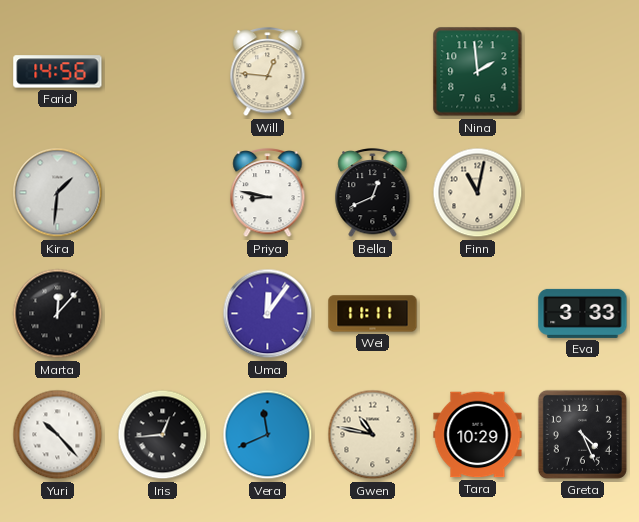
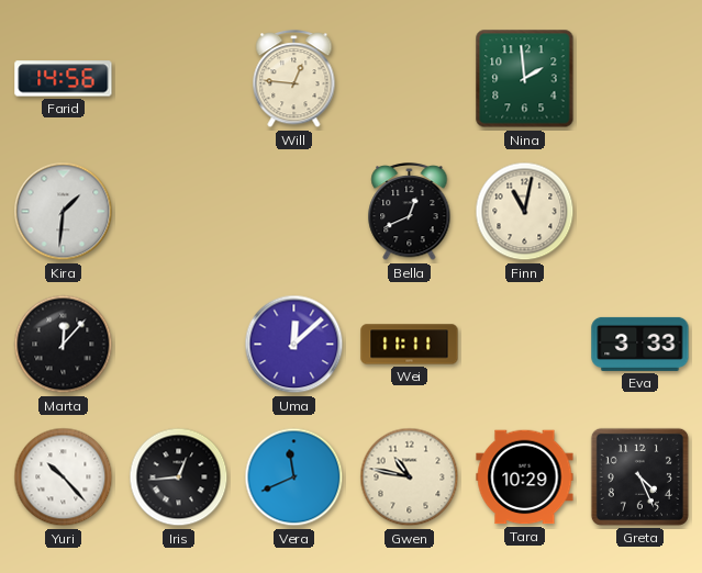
Priya: 8:47 -> none (268, 194)
Uma: 12:06 -> 12:08 (294, 345)
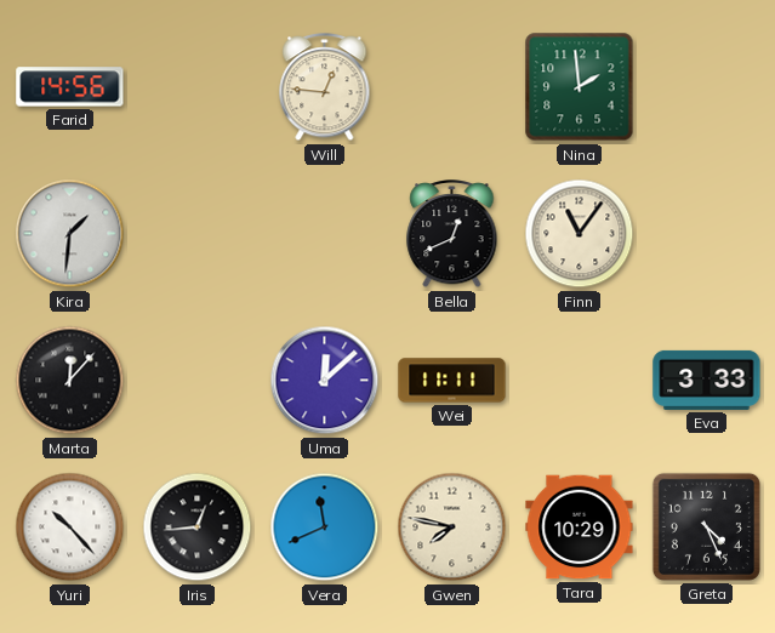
Finn: 11:02 -> 11:06 (580, 234)
Gwen: 10:47 -> 7:47 (452, 527)
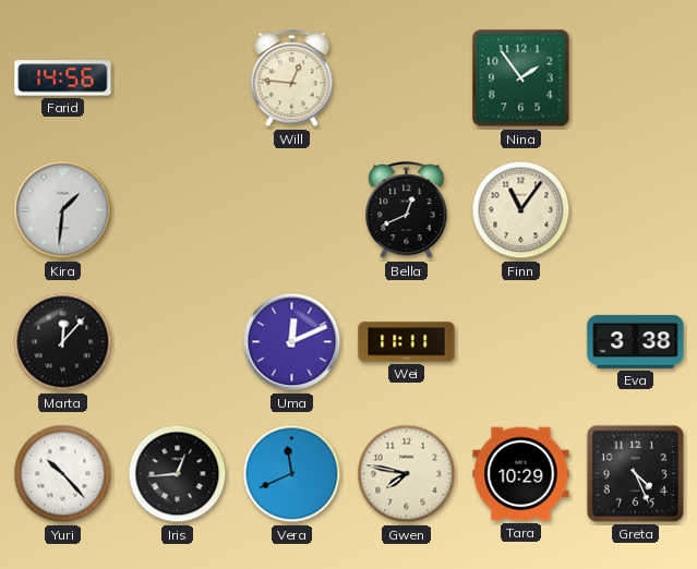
Nina: 1:59 -> 1:54 (521, 78)
Uma: 12:08 -> 12:11 (292, 342)
Eva: 3:33 -> 3:38 (636, 341)
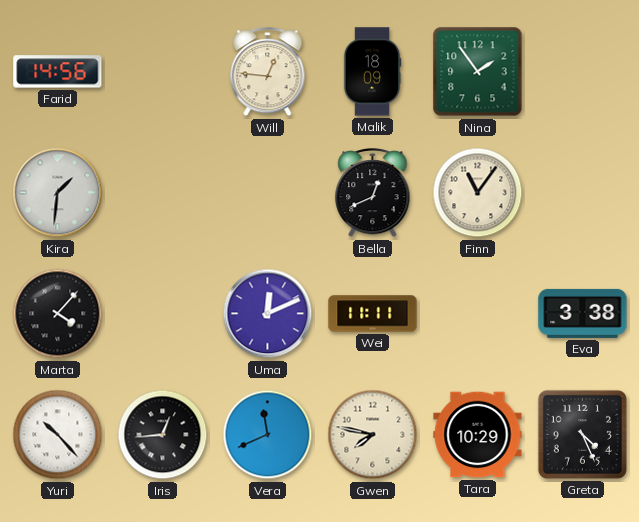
Malik: none -> 18:09 (372, 72)
Marta: 12:07 -> 4:07 (58, 314)
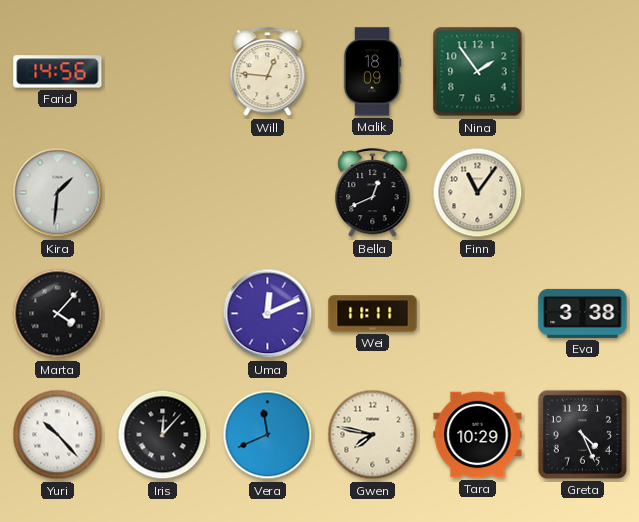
Iris: 12:44 -> 12:07 (163, 435)
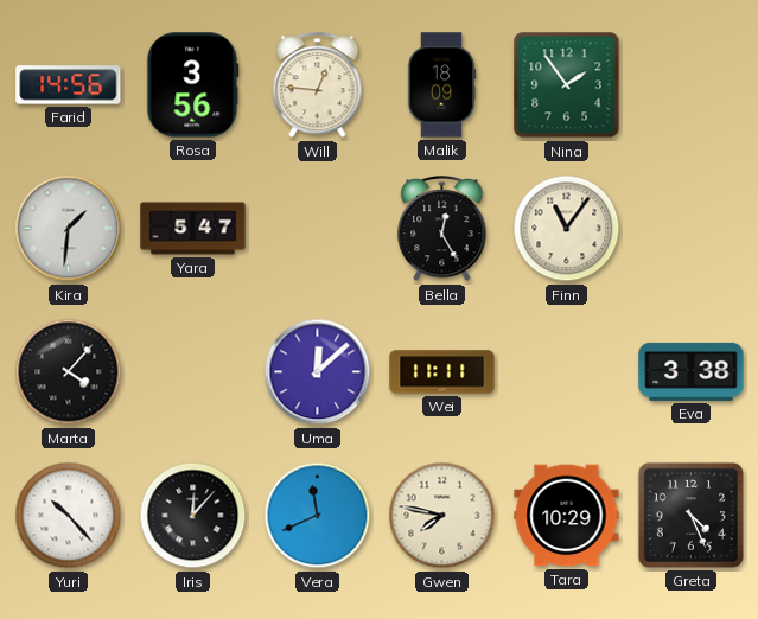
Rosa: none -> 3:56 (193, 85)
Yara: none -> 5:47 (193, 229)
Bella: 12:41 -> 12:25 (442, 230)
Uma: 12:11 -> 12:08 (318, 372)
